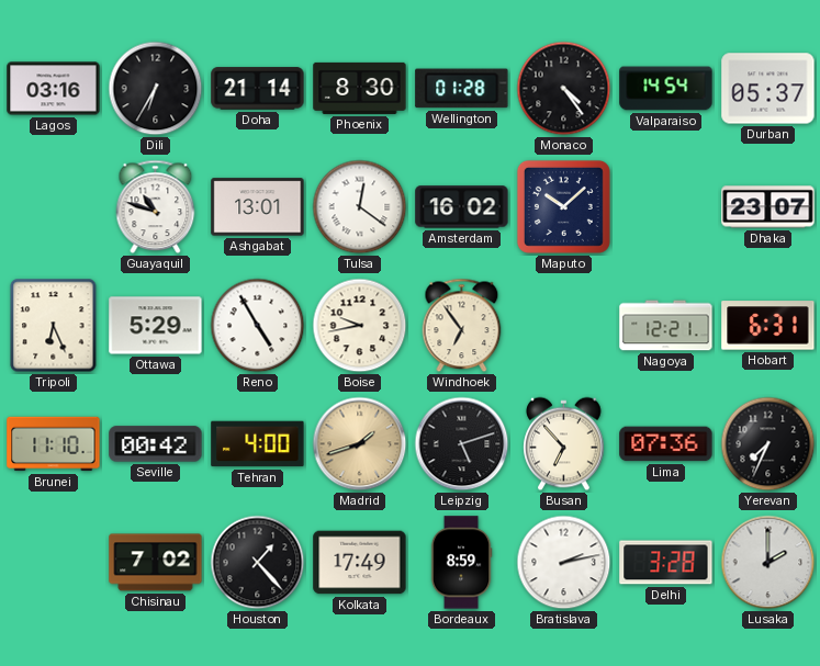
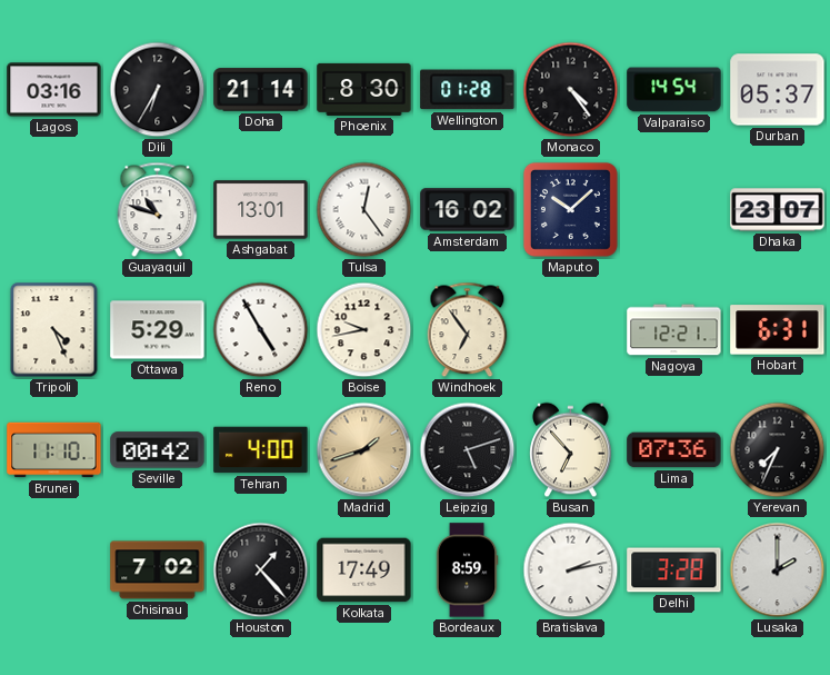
Tulsa: 12:21 -> 12:24 (364, 210)
Tripoli: 6:26 -> 4:26 (54, 330)
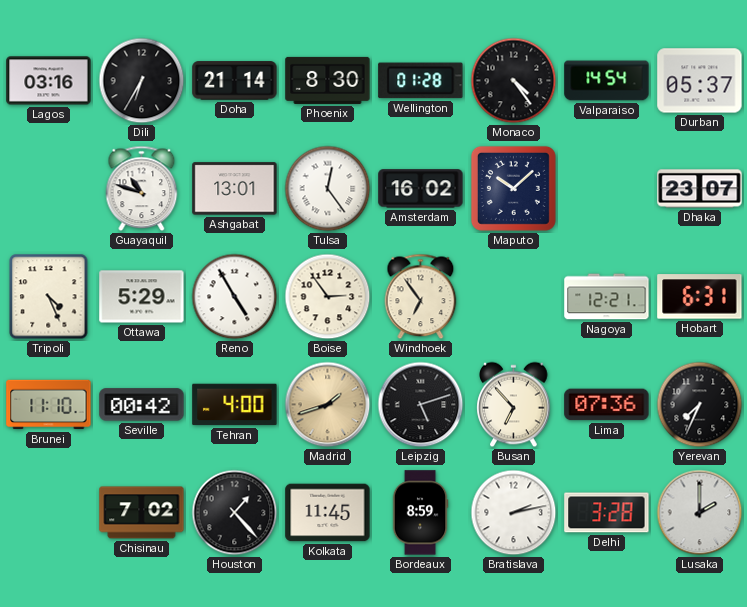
Boise: 9:43 -> 2:54 (328, 297)
Kolkata: 17:49 -> 11:45 (328, 513)
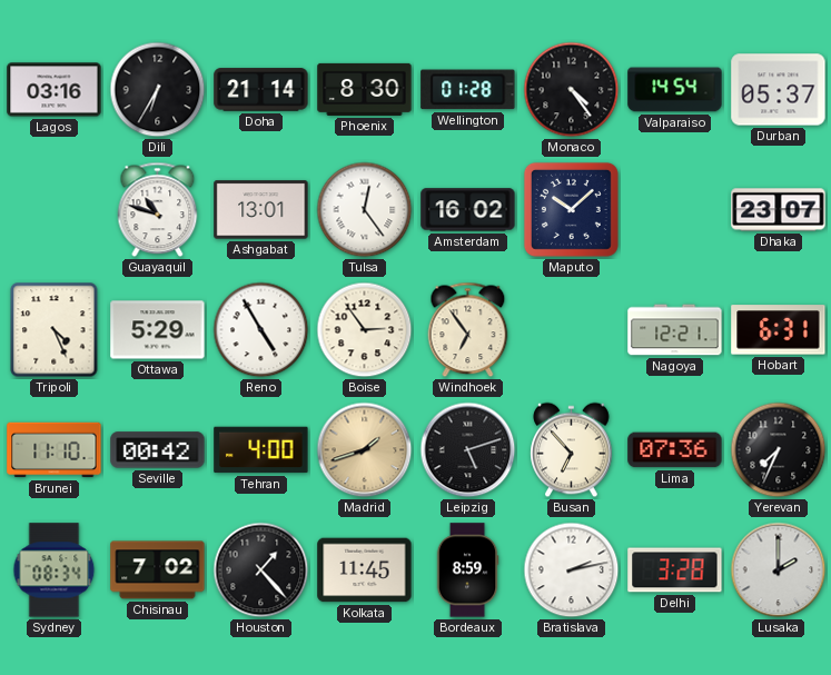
Sydney: none -> 08:34 (55, 570)
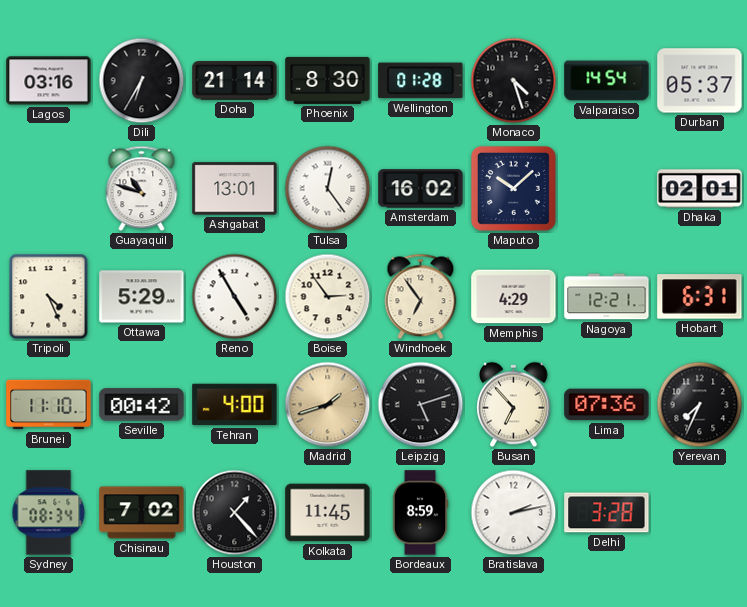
Monaco: 4:24 -> 4:27 (514, 81)
Dhaka: 23:07 -> 02:01 (700, 189)
Memphis: none -> 4:29 (514, 297)
Lusaka: 2:00 -> none (779, 570)
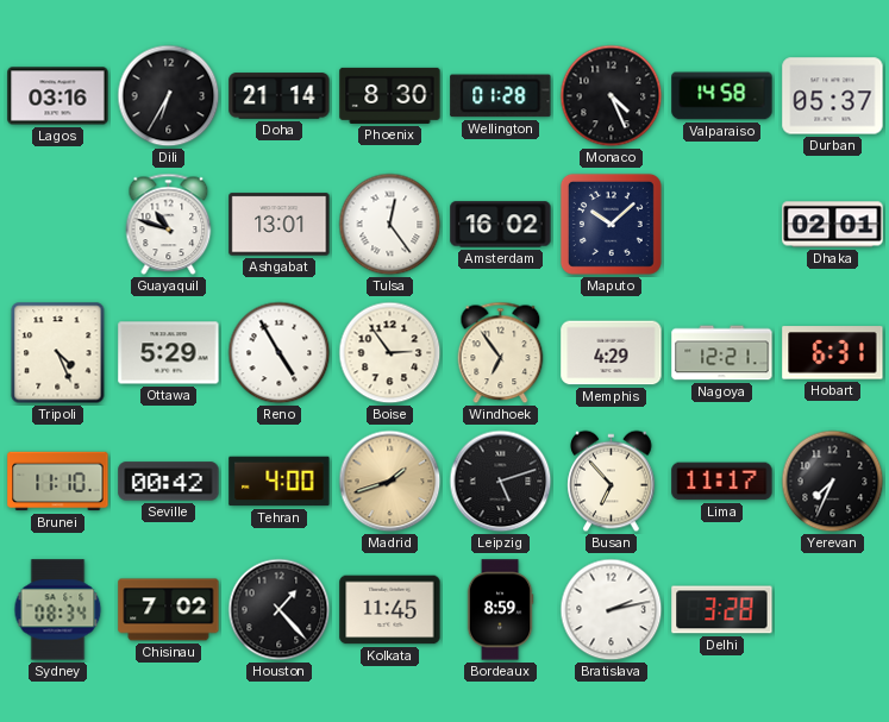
Monaco: 4:27 -> 4:26 (612, 96)
Valparaiso: 14:54 -> 14:58 (722, 96)
Lima: 07:36 -> 11:17 (722, 482)
